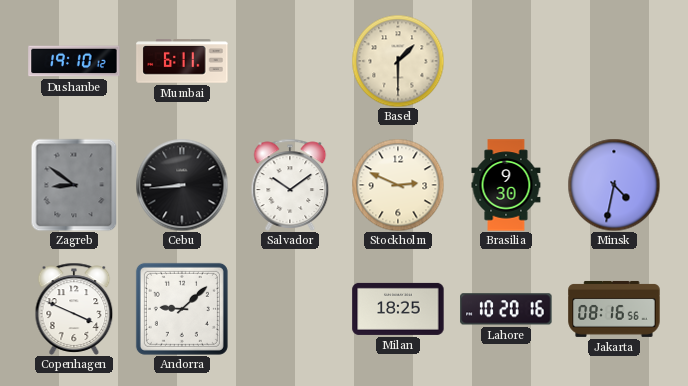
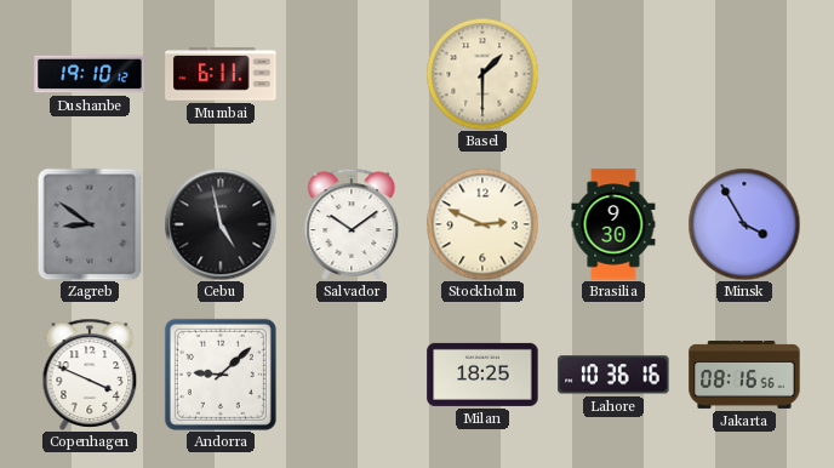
Cebu: 8:44 -> 4:58 (221, 224)
Minsk: 4:32 -> 3:55 (744, 224)
Lahore: 10:20 -> 10:36 (613, 375)
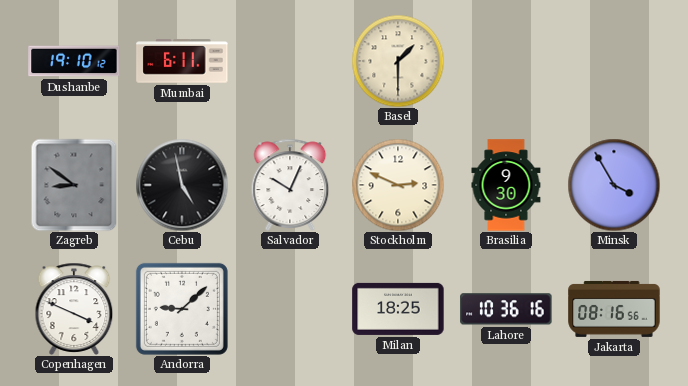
Salvador: 10:09 -> 10:04 (290, 185)
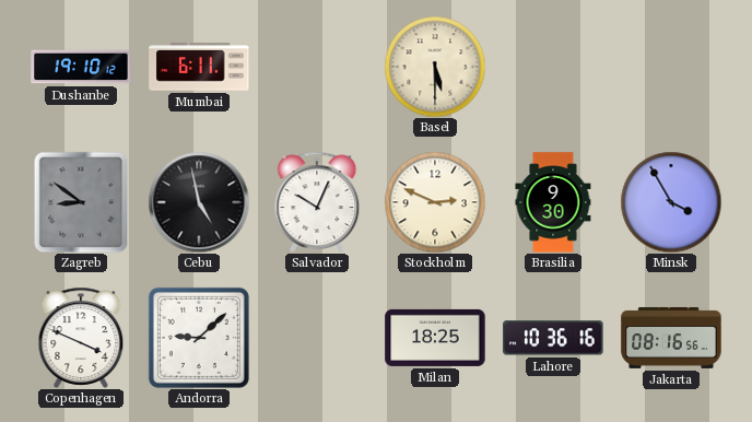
Basel: 1:30 -> 5:30 (435, 67)
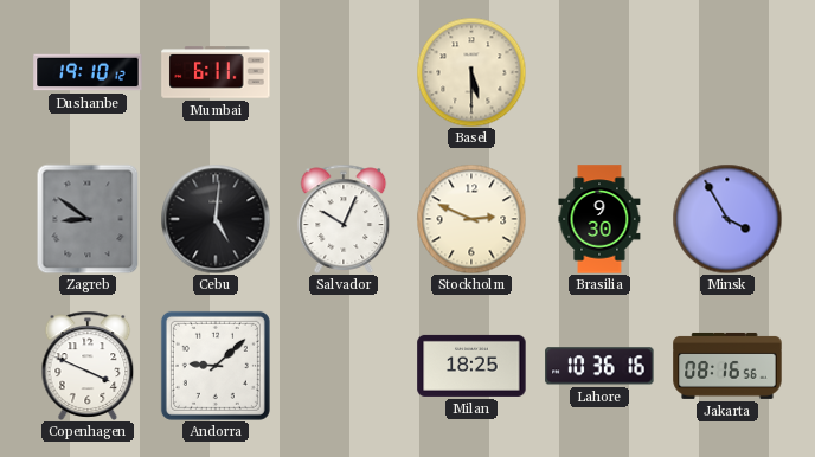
Cebu: 4:58 -> 5:01 (216, 219)
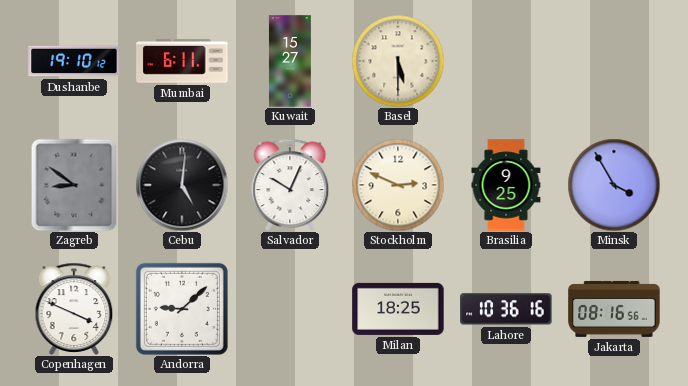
Kuwait: none -> 15:27 (290, 61)
Brasilia: 9:30 -> 9:25 (506, 185)
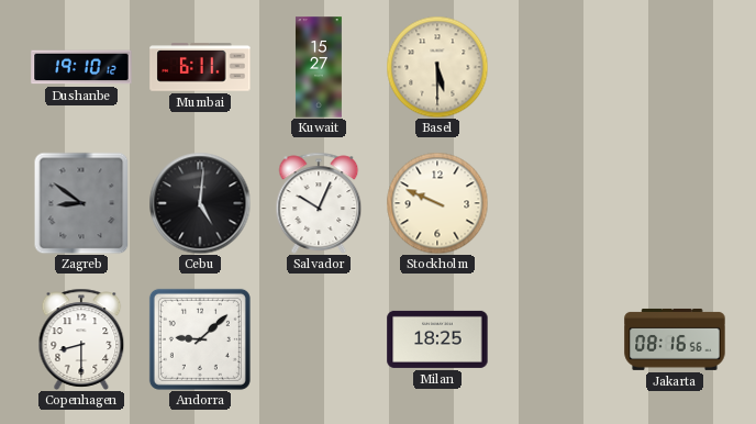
Stockholm: 2:49 -> 9:49 (437, 203)
Brasilia: 9:25 -> none (506, 185)
Minsk: 3:55 -> none (614, 185)
Copenhagen: 3:49 -> 8:30 (81, 339)
Lahore: 10:36 -> none (506, 309)
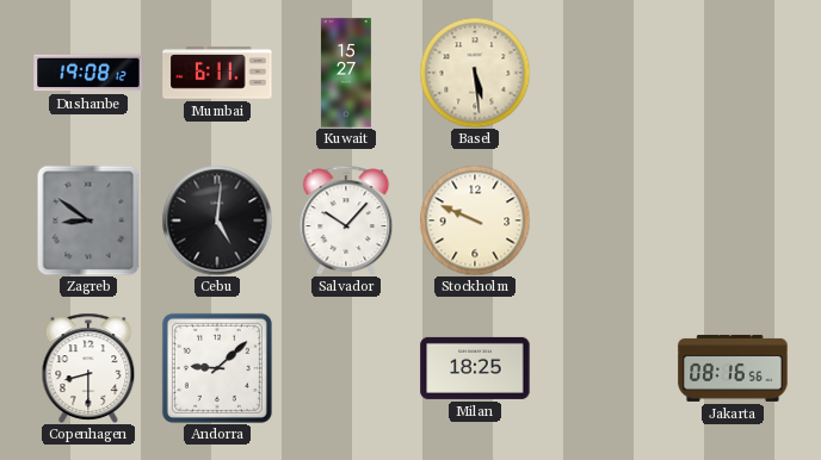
Dushanbe: 19:10 -> 19:08 (88, 73)
Basel: 5:30 -> 5:29 (475, 73)
Salvador: 10:04 -> 10:07 (346, 220)
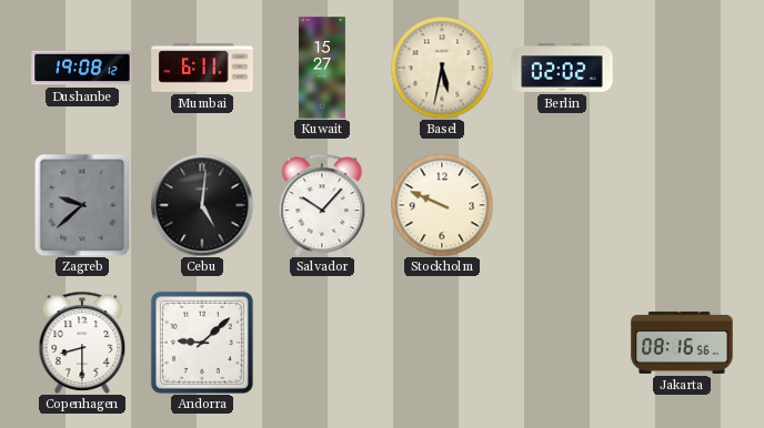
Basel: 5:29 -> 5:32 (442, 68)
Berlin: none -> 02:02 (562, 69)
Zagreb: 8:51 -> 9:38 (82, 205)
Milan: 18:25 -> none (475, 368)
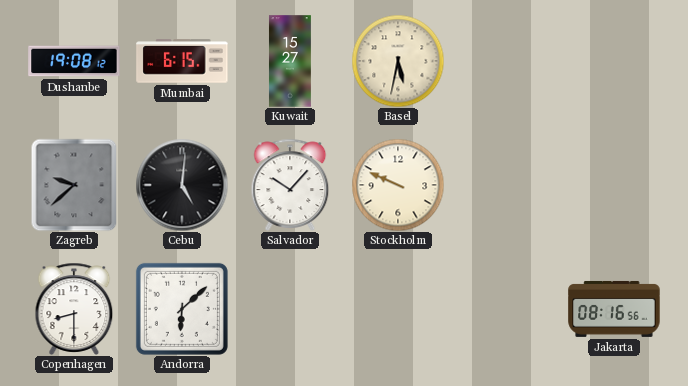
Mumbai: 6:11 -> 6:15 (182, 61)
Berlin: 02:02 -> none (562, 69)
Andorra: 9:08 -> 6:08 (182, 309)
